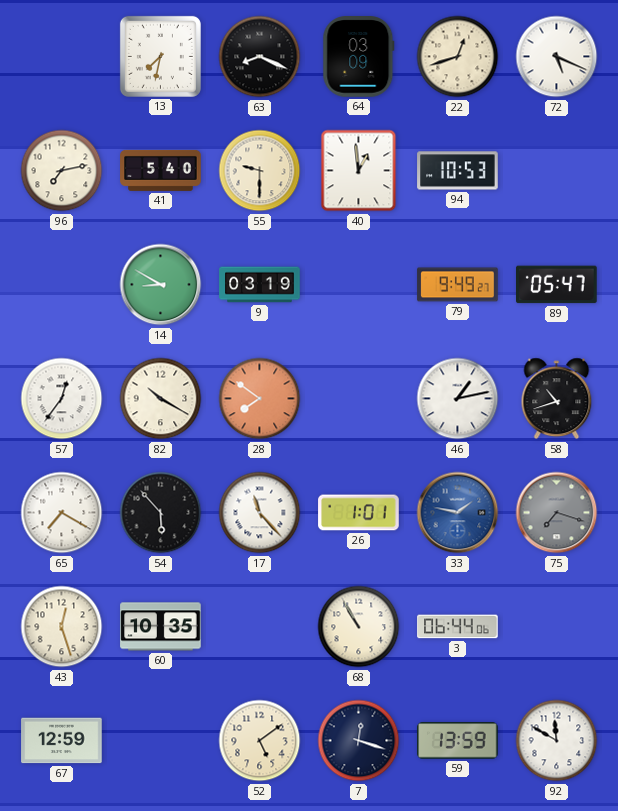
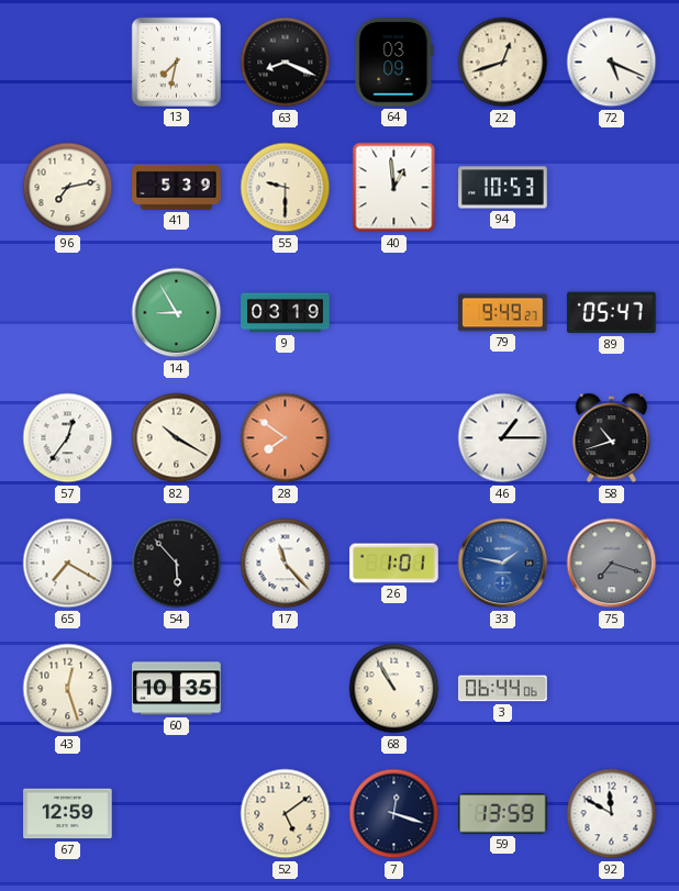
41: 5:40 -> 5:39 (177, 187)
14: 8:50 -> 8:55 (177, 313)
46: 1:13 -> 1:15 (503, 438)
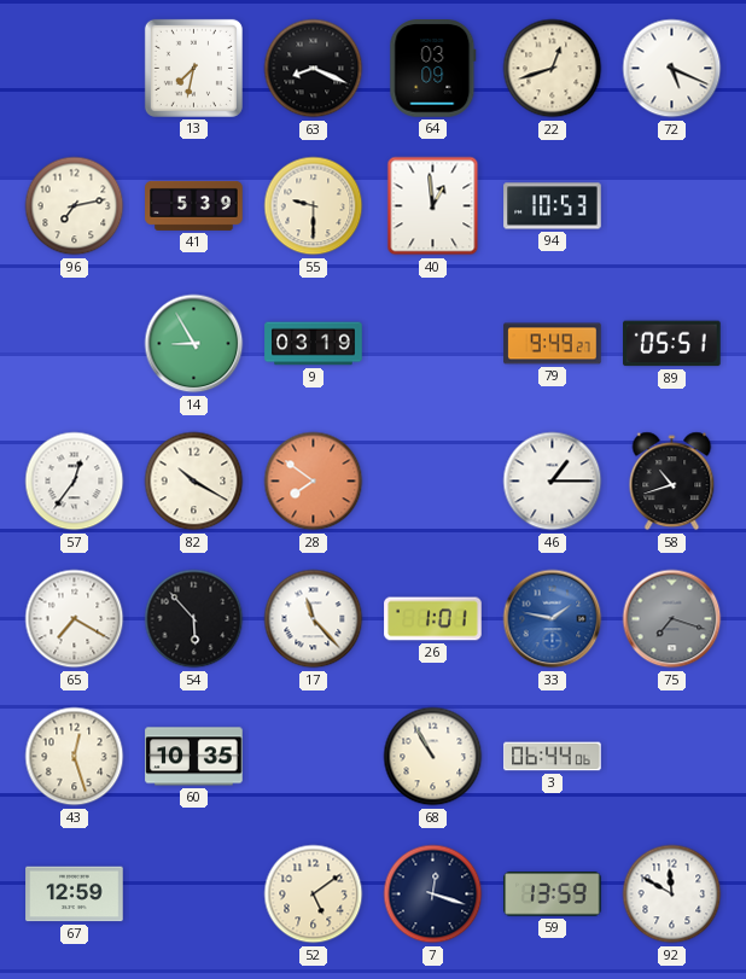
89: 05:47 -> 05:51 (672, 344)
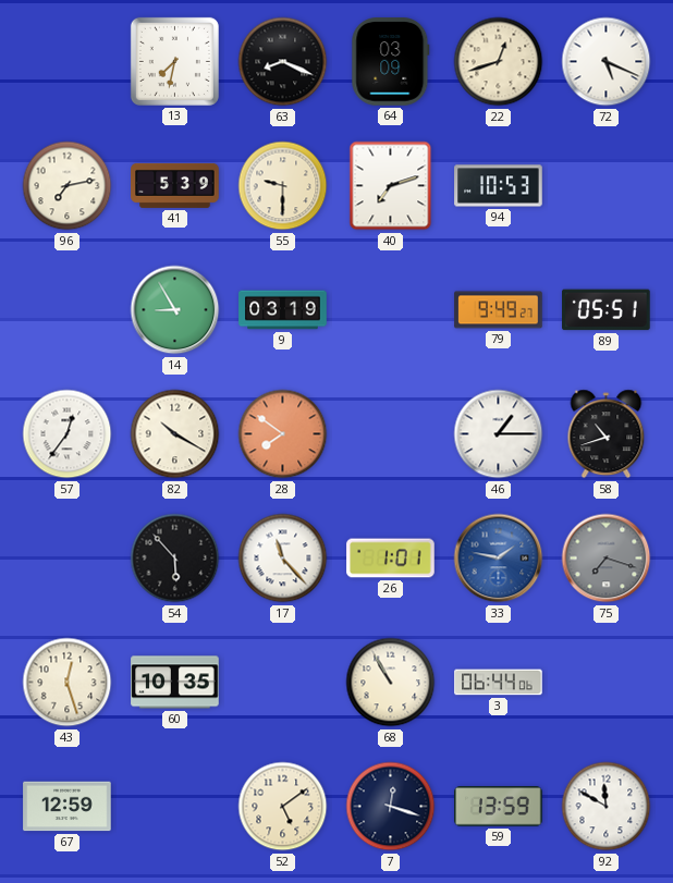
40: 12:59 -> 7:12 (391, 186)
65: 7:20 -> none (75, 619)
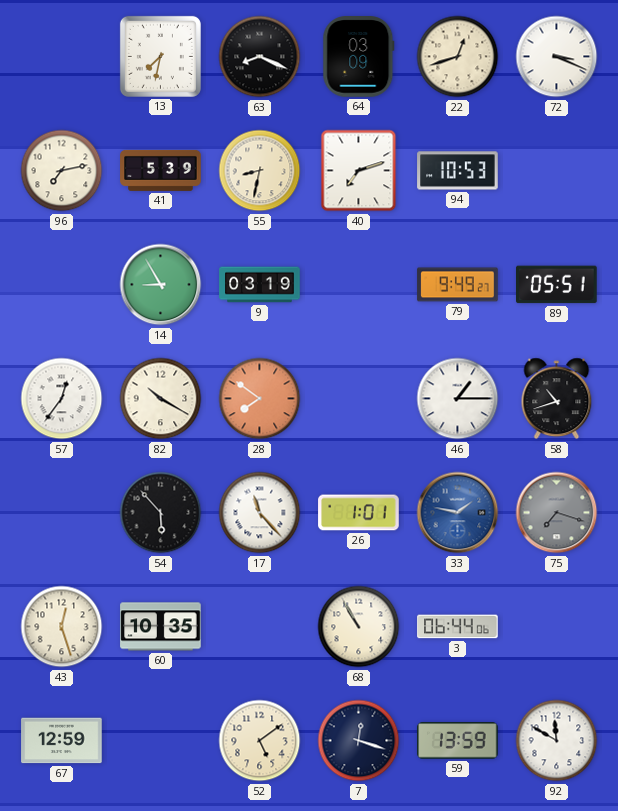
72: 5:19 -> 3:19 (557, 57)
55: 9:30 -> 8:32 (260, 171)
